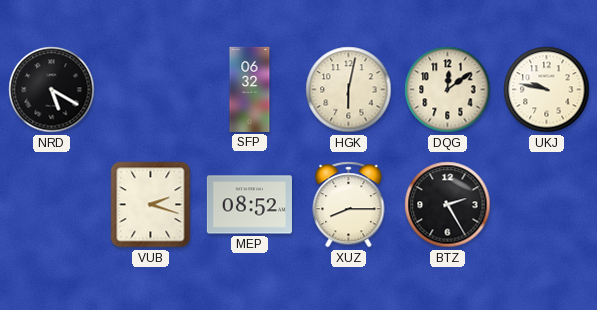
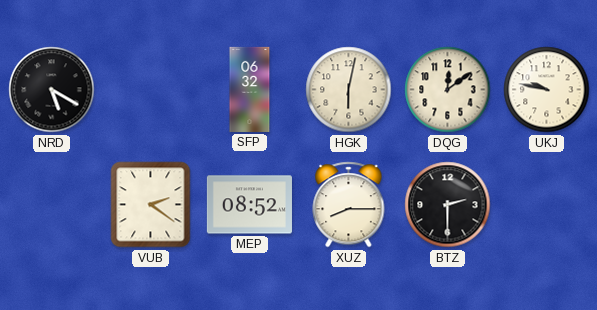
VUB: 2:18 -> 2:21 (151, 205)
BTZ: 2:25 -> 2:30 (448, 205)
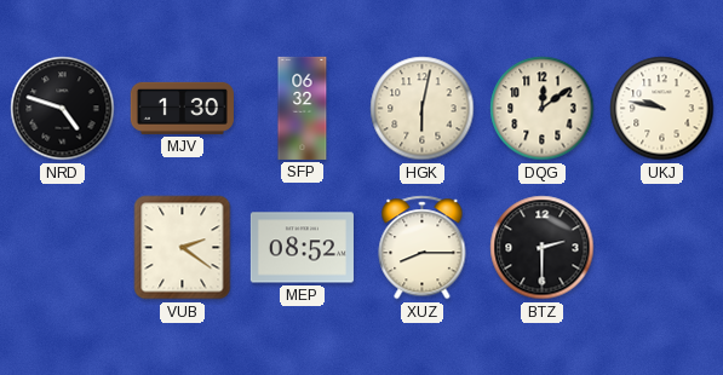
NRD: 5:20 -> 4:48 (63, 109)
MJV: none -> 1:30 (182, 108)
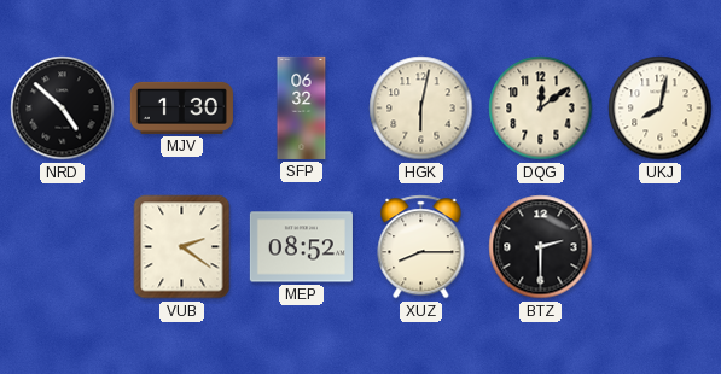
NRD: 4:48 -> 4:52 (63, 109)
UKJ: 9:47 -> 8:02 (661, 109)
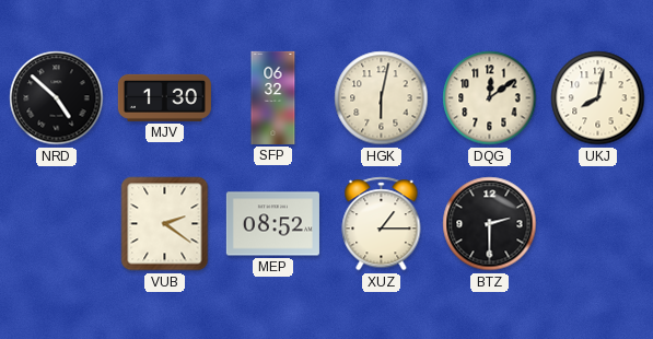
XUZ: 8:15 -> 1:15 (382, 224)
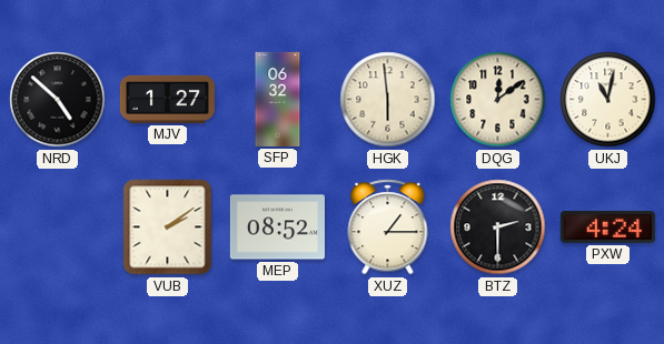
MJV: 1:30 -> 1:27 (167, 99)
HGK: 6:02 -> 5:59 (388, 100)
UKJ: 8:02 -> 11:02 (608, 100)
VUB: 2:21 -> 2:09 (168, 227)
PXW: none -> 4:24 (607, 226)
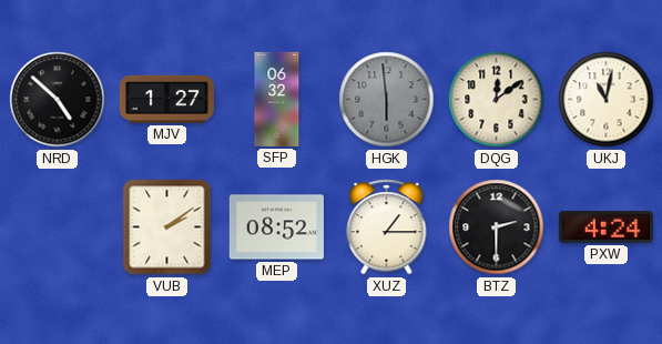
HGK dial: cream -> grey (387, 100)
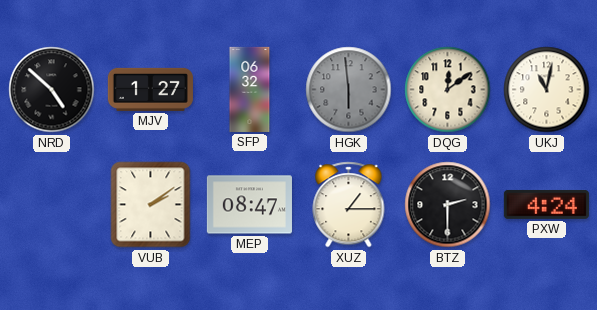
MEP: 08:52 -> 08:47 (249, 205)
